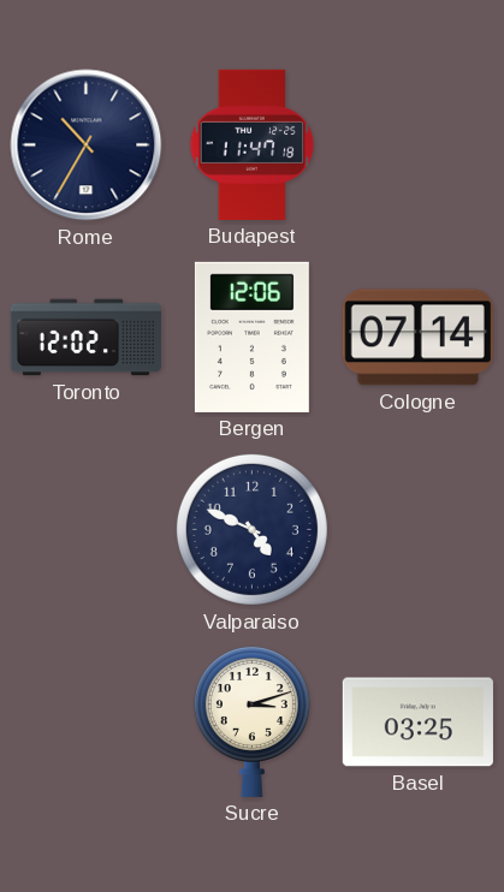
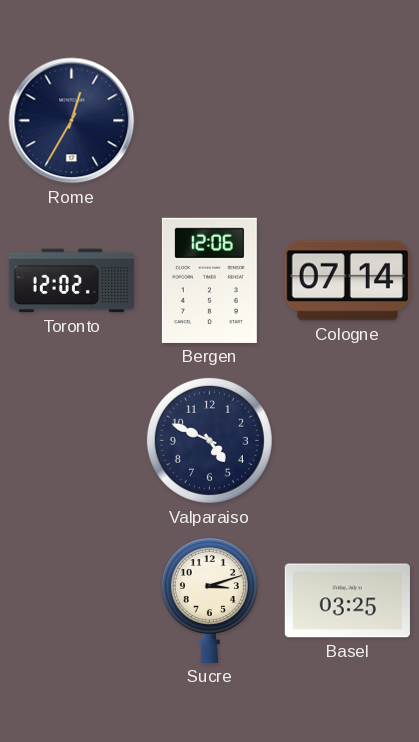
Rome: 10:35 -> 12:35 (72, 121)
Budapest: 11:47 -> none (253, 144)
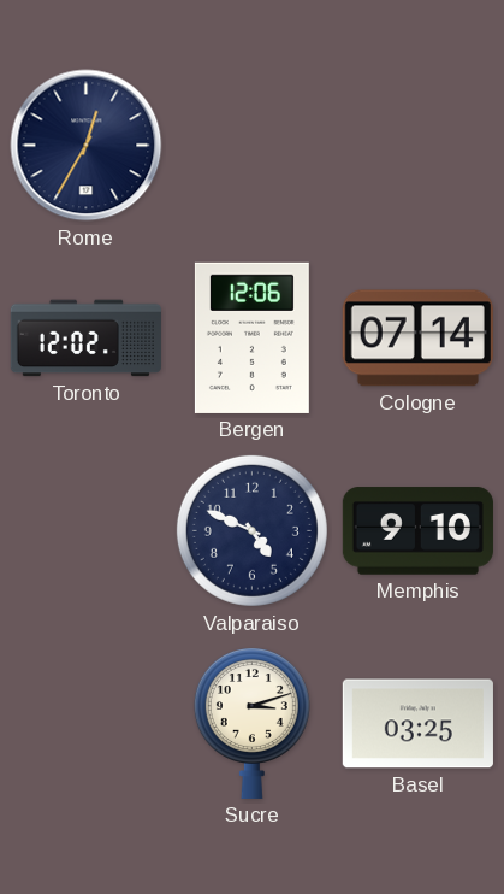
Memphis: none -> 9:10 (417, 531)
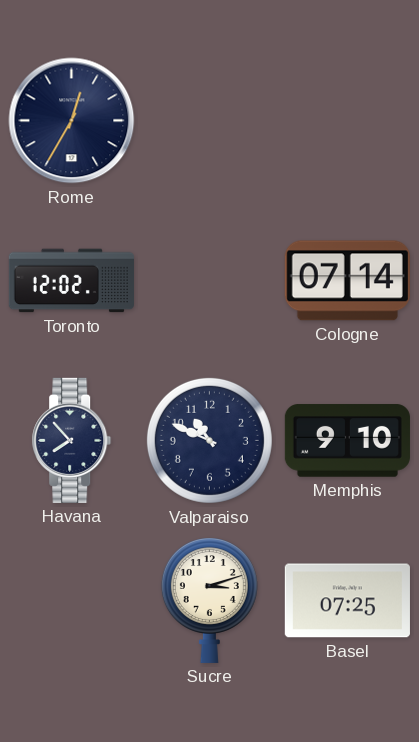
Bergen: 12:06 -> none (251, 337)
Havana: none -> 7:53 (72, 440)
Valparaiso: 4:49 -> 10:49 (209, 440)
Basel: 03:25 -> 07:25 (347, 601)
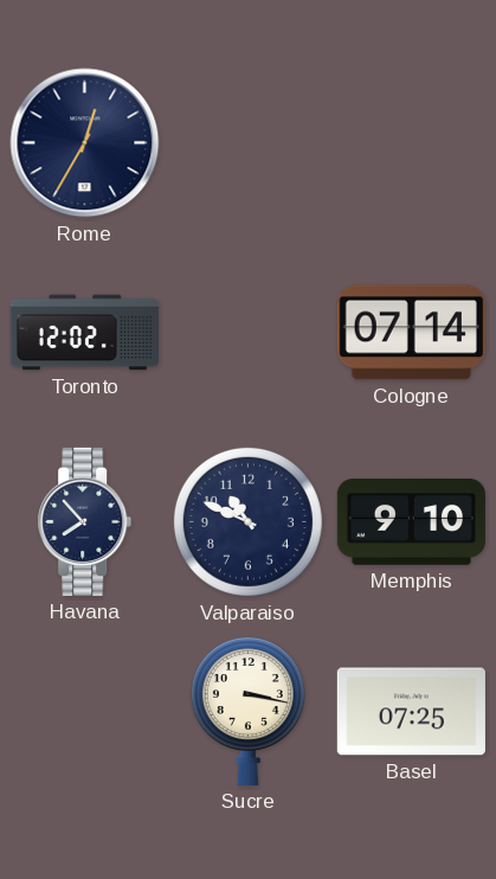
Sucre: 3:12 -> 3:17 (247, 712)
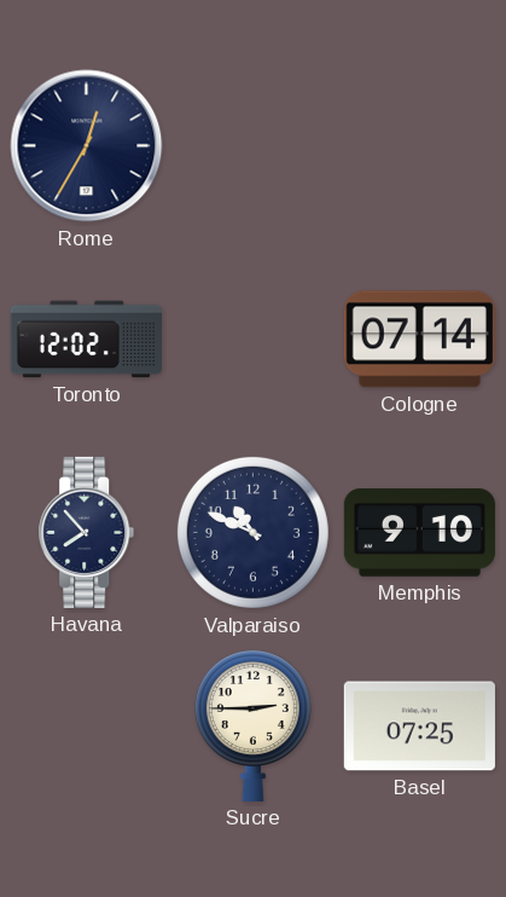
Sucre: 3:17 -> 2:45 (252, 727)
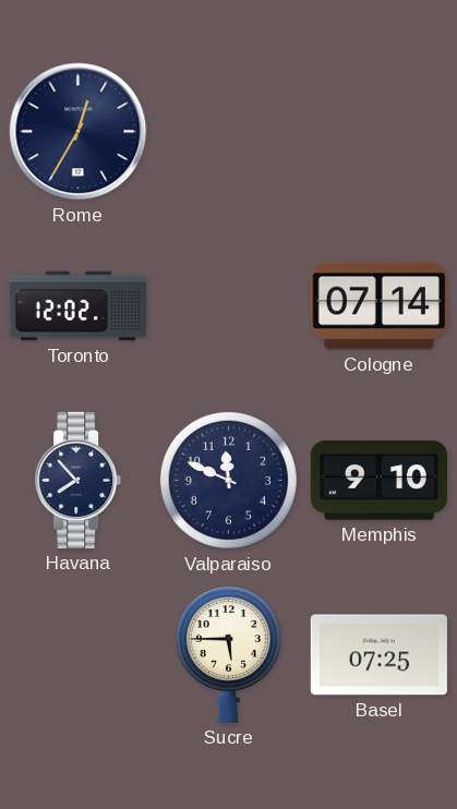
Valparaiso: 10:49 -> 11:49 (228, 480)
Sucre: 2:45 -> 5:45 (228, 655)
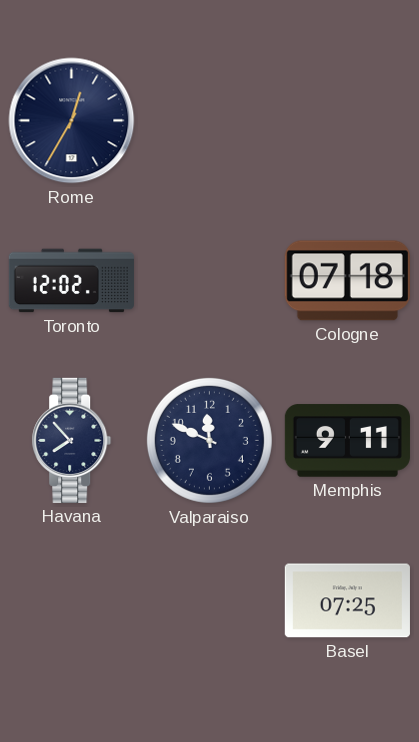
Cologne: 07:14 -> 07:18 (347, 281)
Memphis: 9:10 -> 9:11 (347, 441)
Sucre: 5:45 -> none (228, 655)
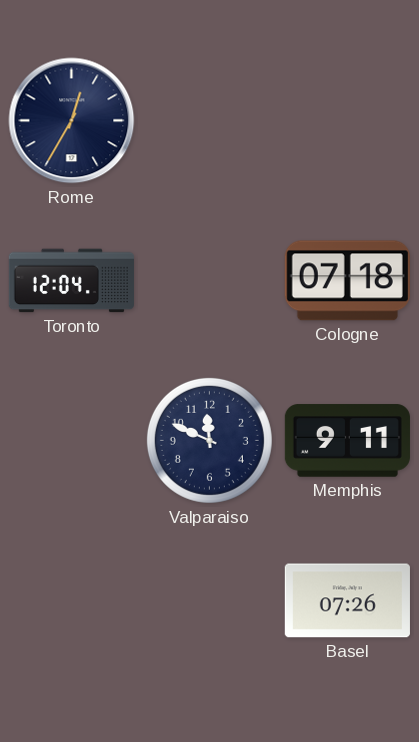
Toronto: 12:02 -> 12:04 (71, 281)
Havana: 7:53 -> none (72, 440)
Basel: 07:25 -> 07:26 (347, 601)
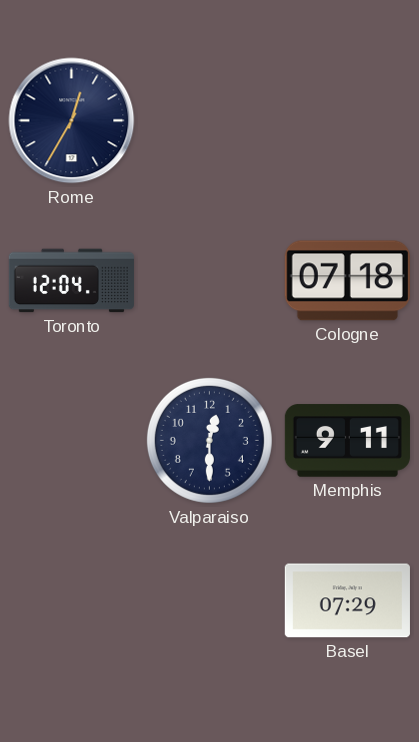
Valparaiso: 11:49 -> 12:30 (209, 440)
Basel: 07:26 -> 07:29 (347, 601)
